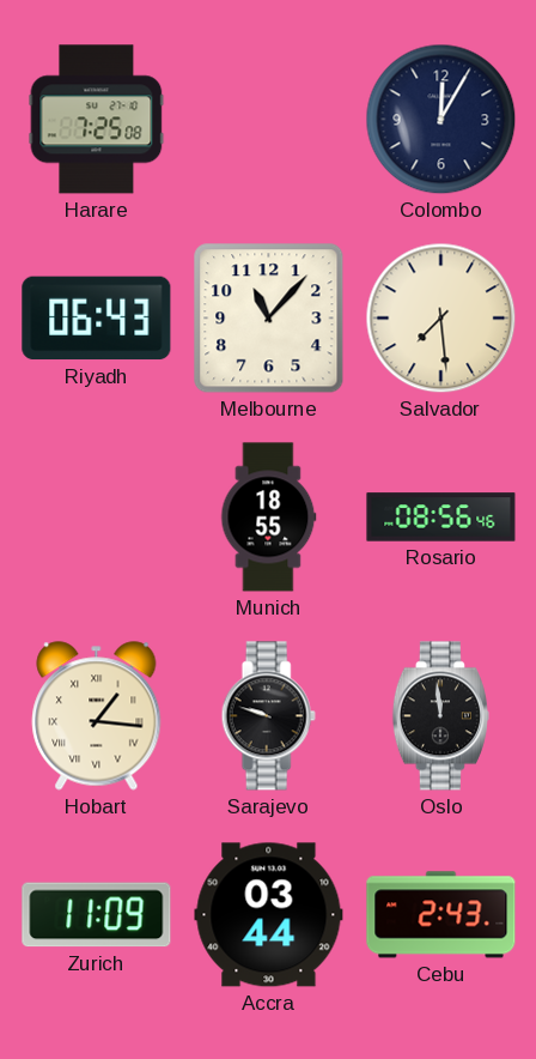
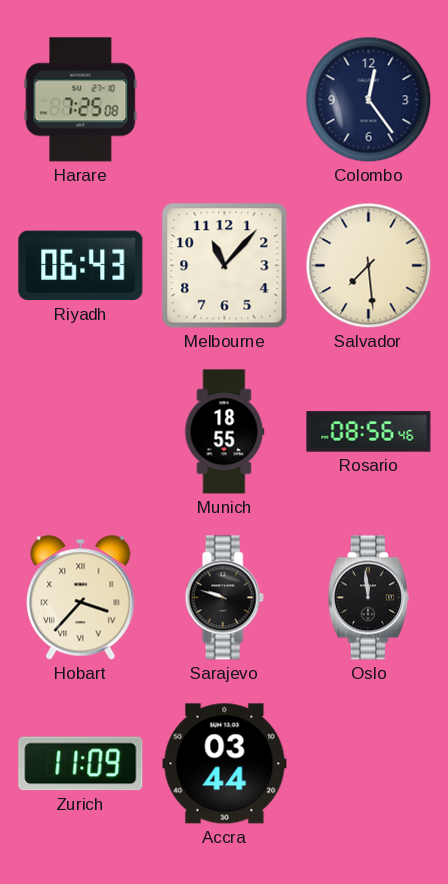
Colombo: 12:05 -> 12:24 (369, 100)
Hobart: 1:16 -> 3:37 (81, 598)
Cebu: 2:43 -> none (441, 915)
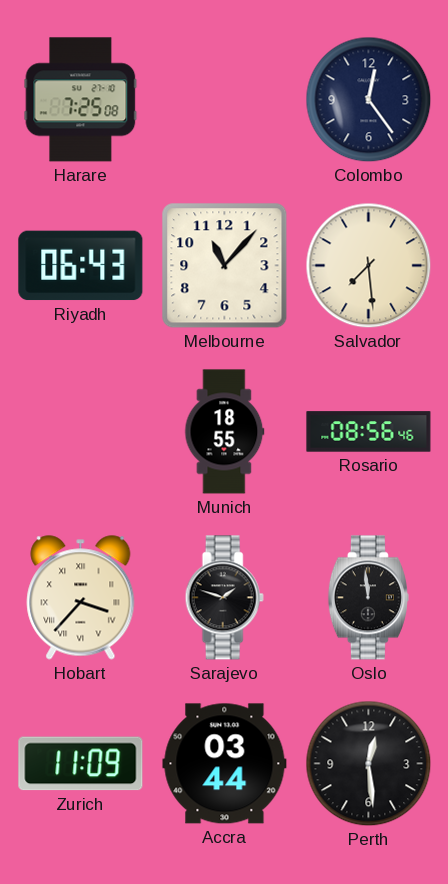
Sarajevo: 9:48 -> 1:48 (224, 598)
Perth: none -> 12:29 (369, 764)
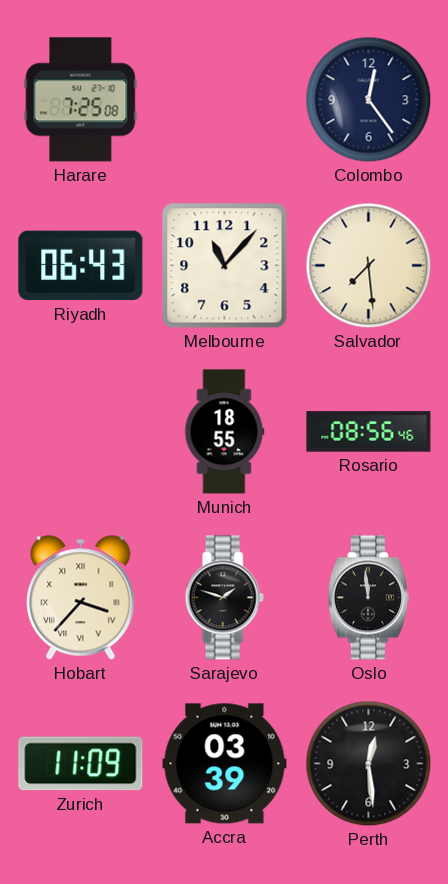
Accra: 03:44 -> 03:39 (225, 764)
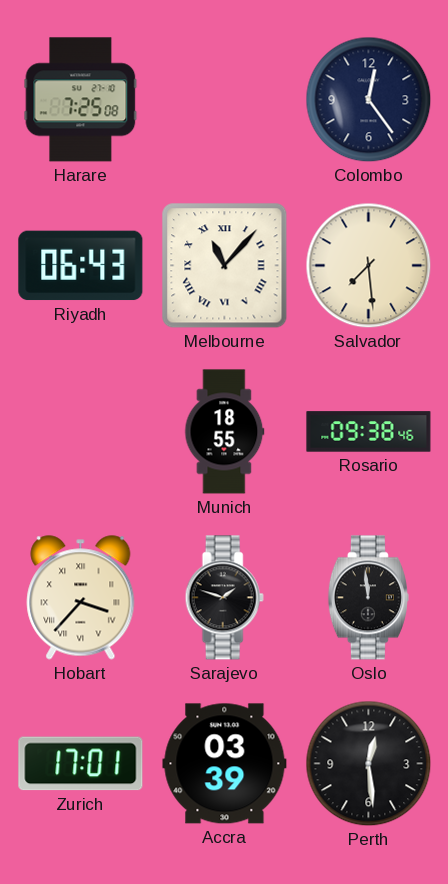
Melbourne numerals: Arabic -> Roman (225, 266)
Rosario: 08:56 -> 09:38 (369, 432)
Zurich: 11:09 -> 17:01 (81, 764)
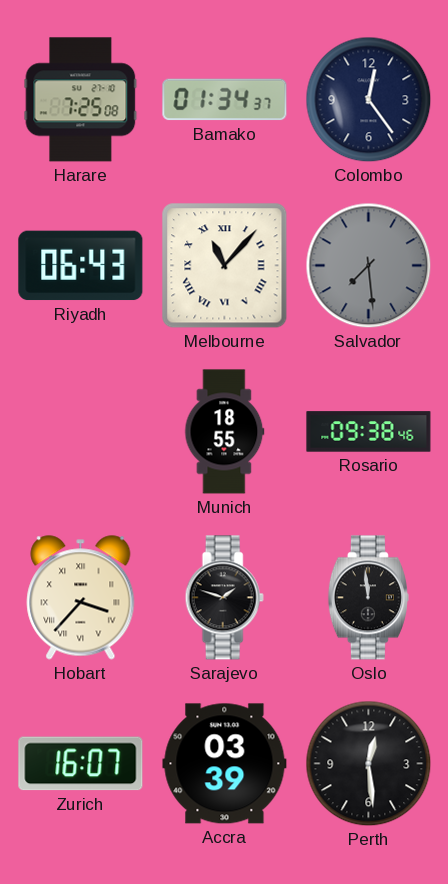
Bamako: none -> 01:34 (225, 100)
Salvador dial: cream -> grey (369, 266)
Zurich: 17:01 -> 16:07 (81, 764)
